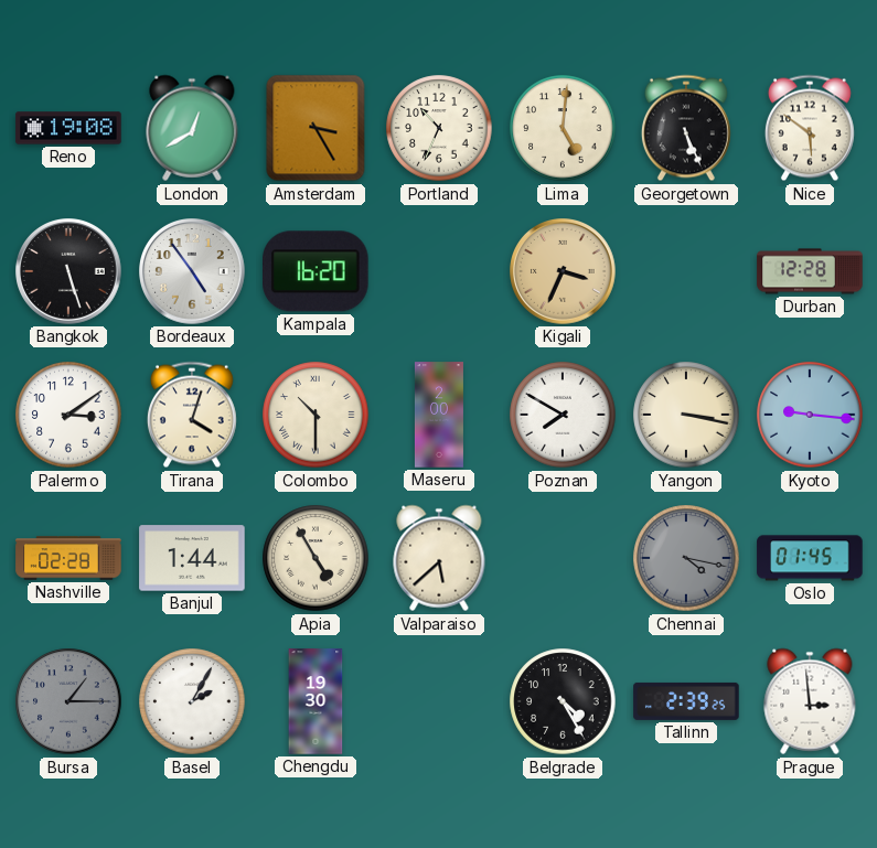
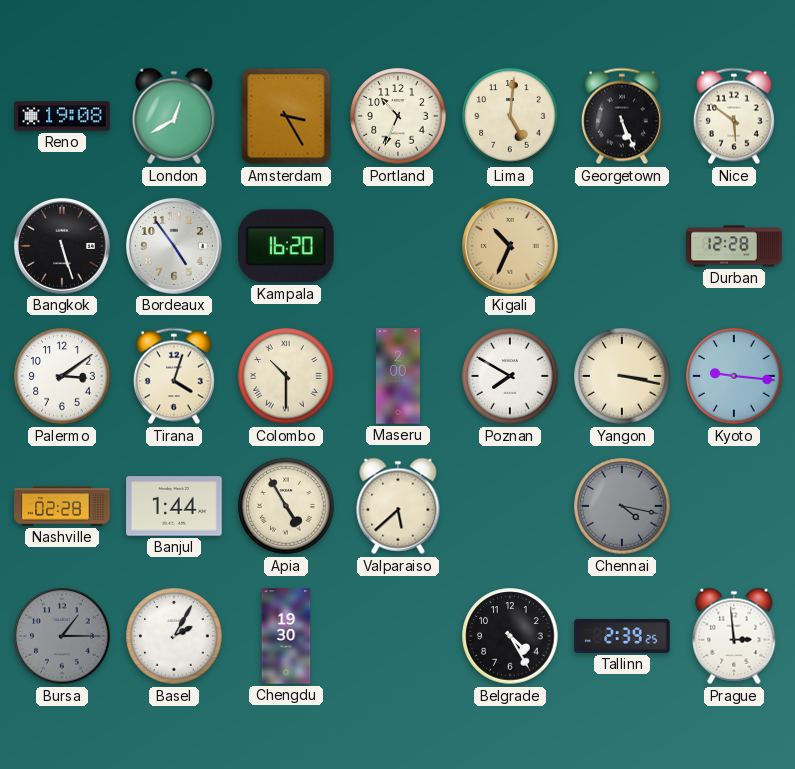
Kigali: 3:34 -> 10:34 (510, 246)
Oslo: 01:45 -> none (810, 558)
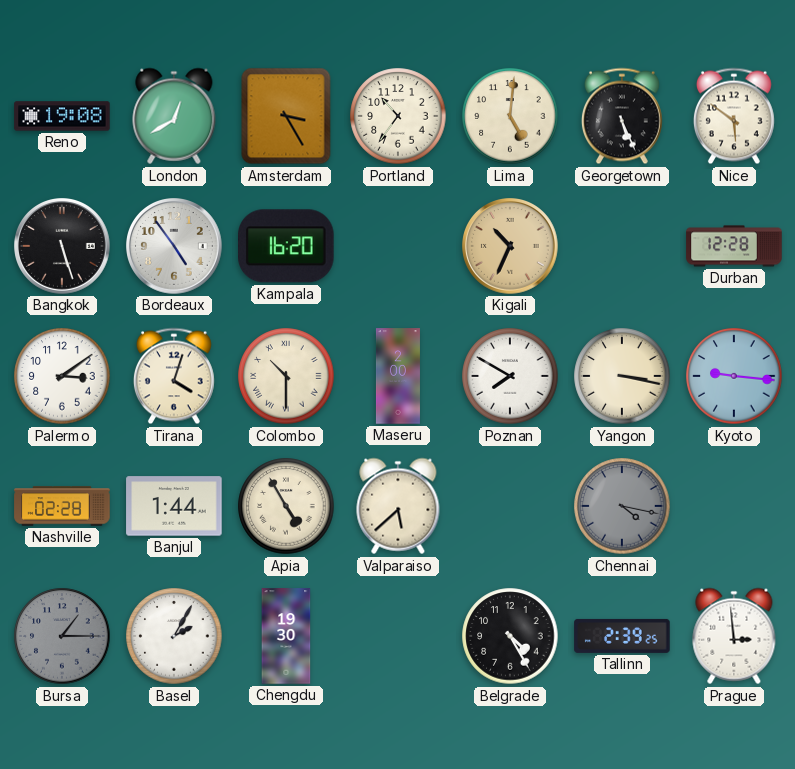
Portland: 10:34 -> 10:36 (398, 116)
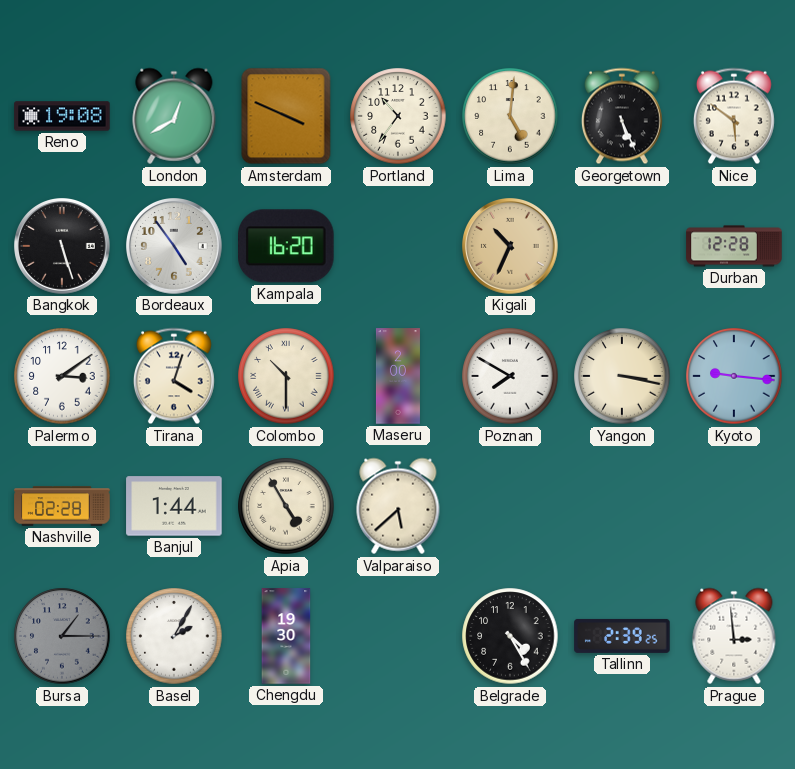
Amsterdam: 3:25 -> 3:49 (286, 116)
Chennai: 4:17 -> none (622, 506)
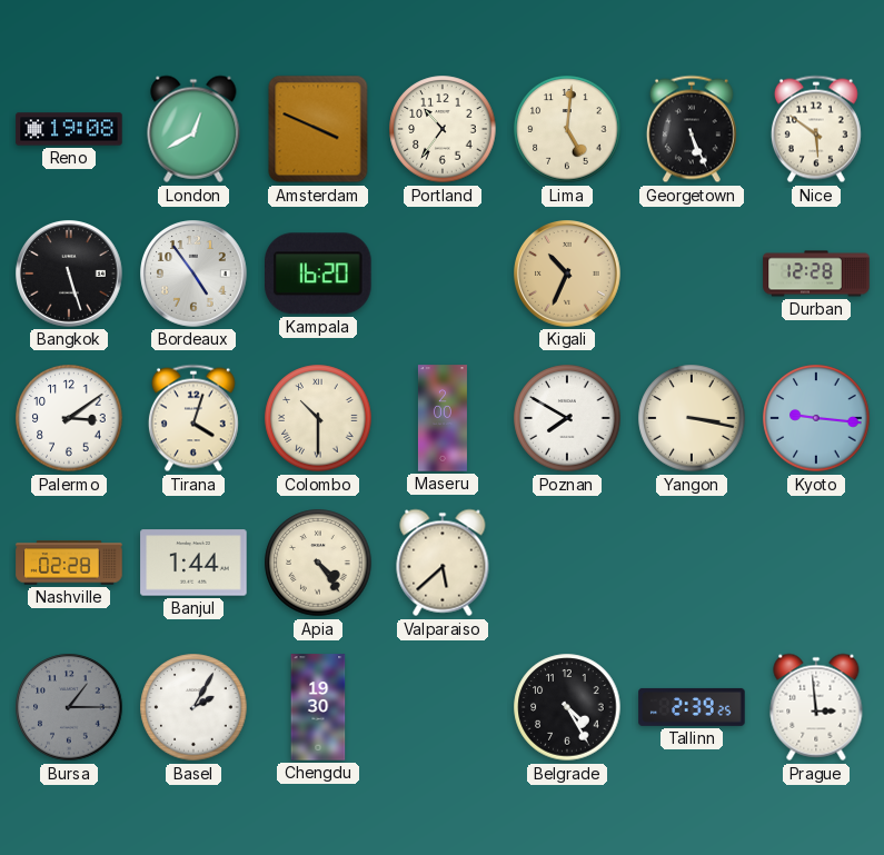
Apia: 4:55 -> 4:24 (318, 563)
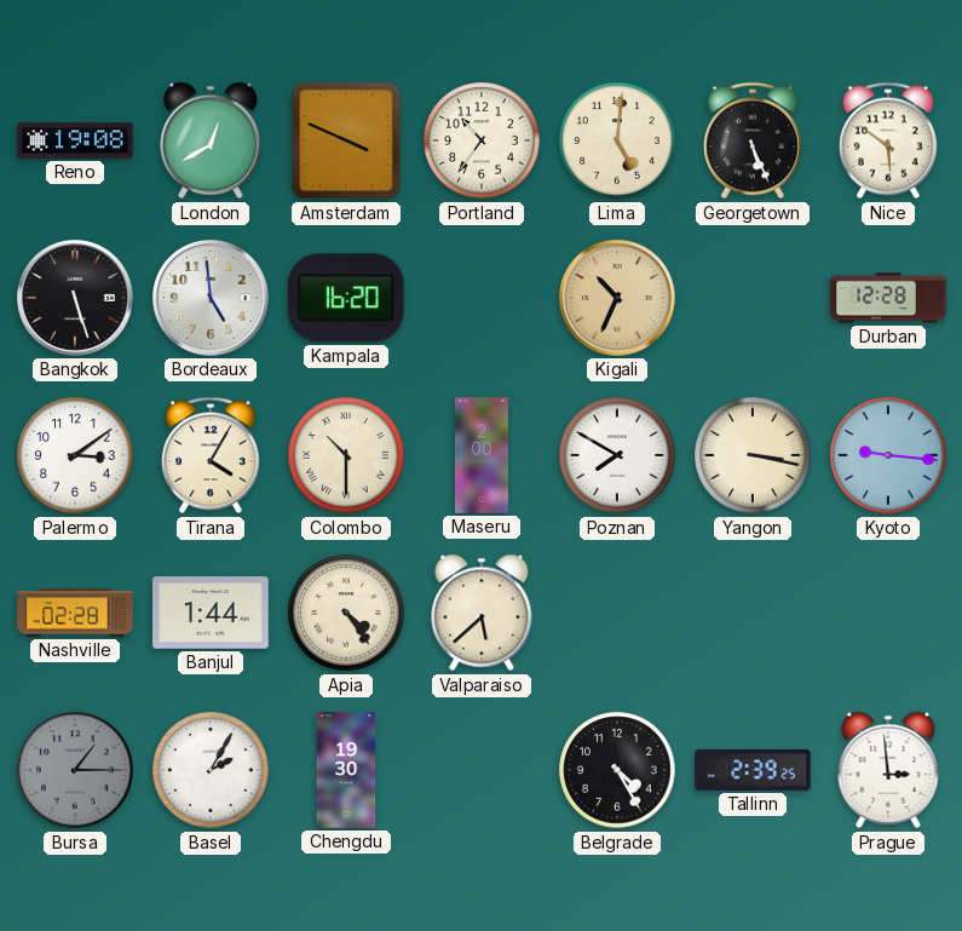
Bordeaux: 4:54 -> 4:59 (211, 298)
Tirana: 4:03 -> 4:05 (211, 455)
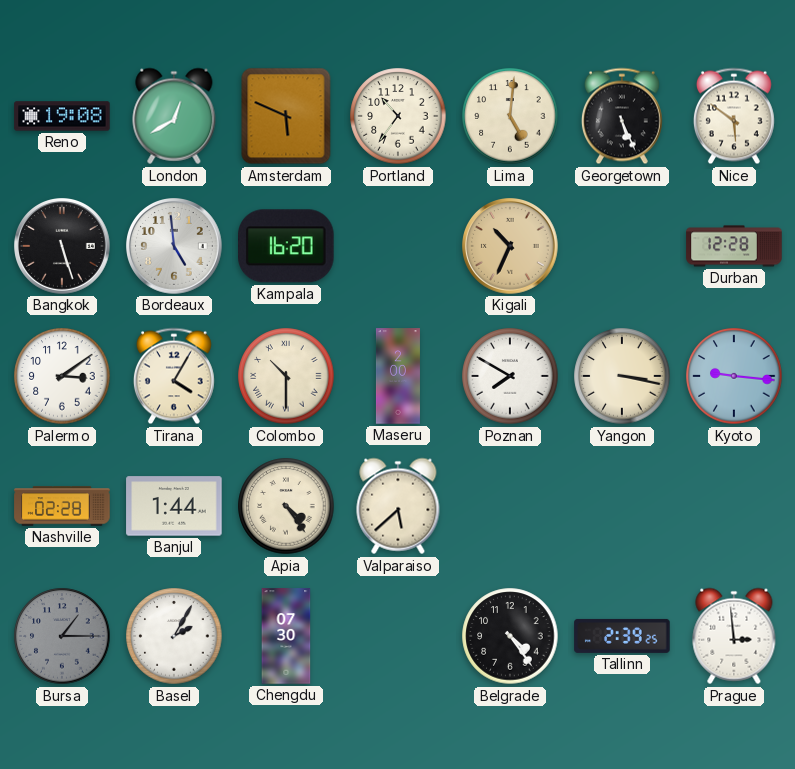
Amsterdam: 3:49 -> 5:49 (286, 116)
Chengdu: 19:30 -> 07:30 (286, 636)
Belgrade: 4:25 -> 4:24 (510, 636)
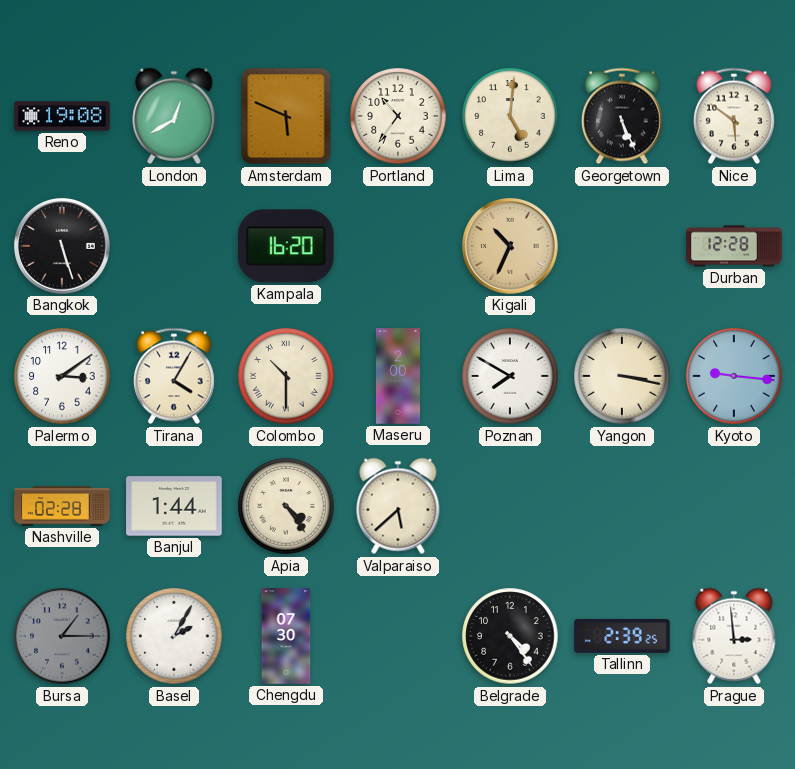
Bordeaux: 4:59 -> none (174, 246)
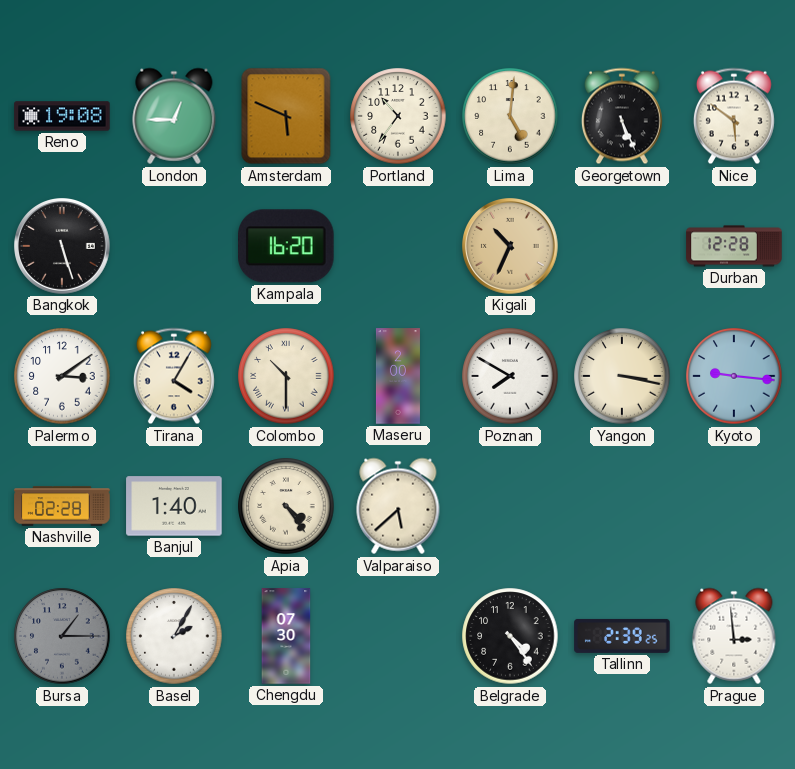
London: 12:40 -> 12:45 (174, 116)
Banjul: 1:44 -> 1:40 (174, 506)
